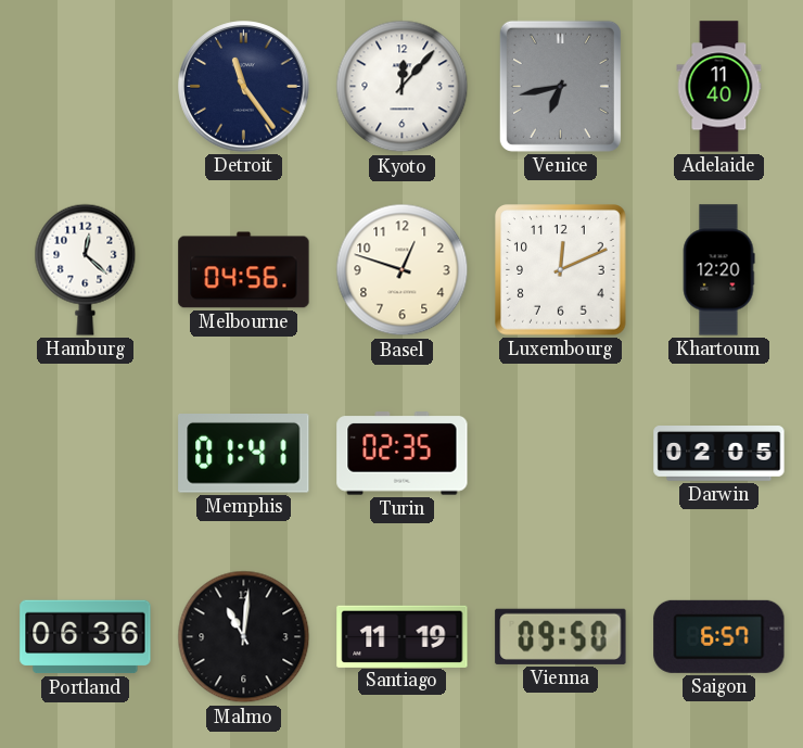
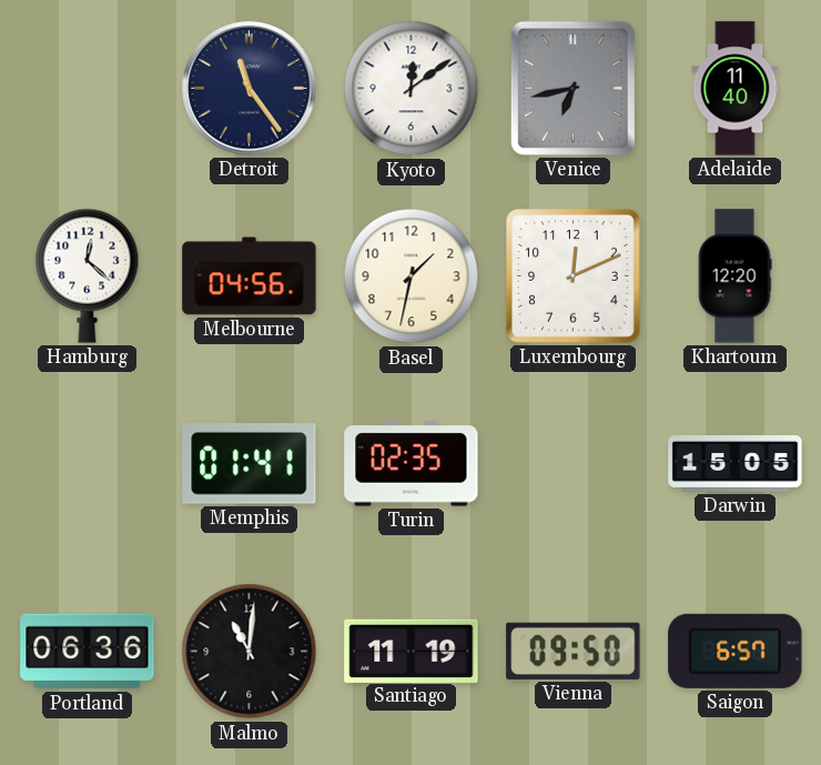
Kyoto: 12:07 -> 12:09 (412, 89)
Basel: 12:48 -> 1:32 (412, 276)
Darwin: 02:05 -> 15:05 (736, 464)
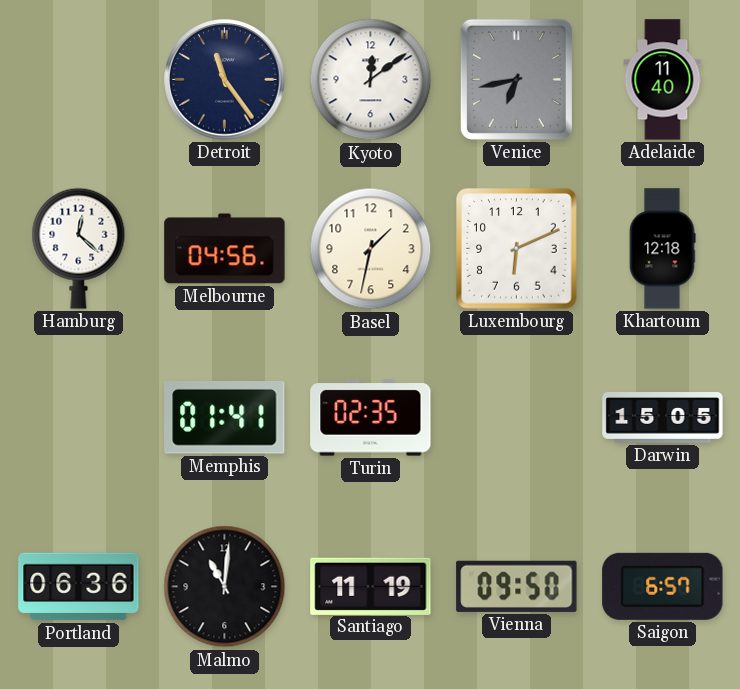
Luxembourg: 12:11 -> 6:11 (517, 249)
Khartoum: 12:20 -> 12:18 (662, 249)
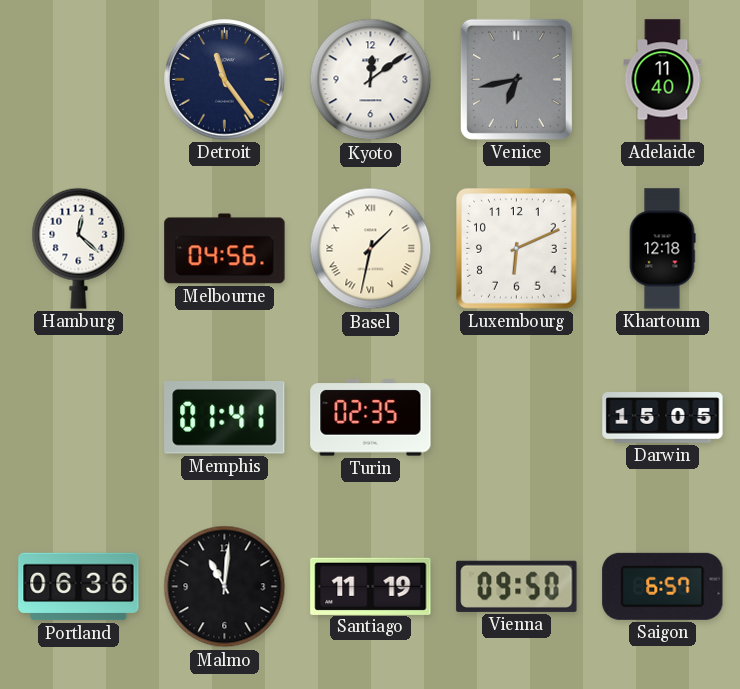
Basel numerals: Arabic -> Roman (371, 249)
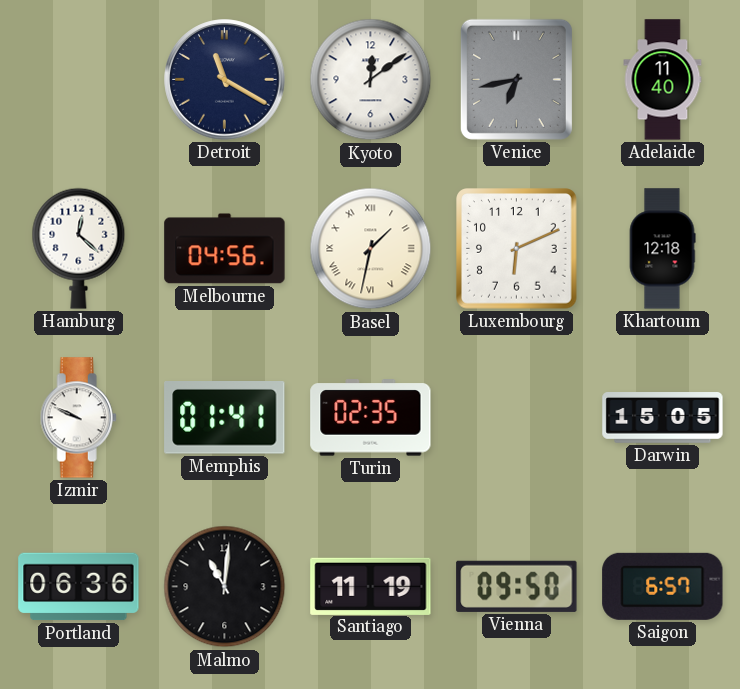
Detroit: 11:24 -> 11:20 (225, 80)
Izmir: none -> 9:49 (78, 418)
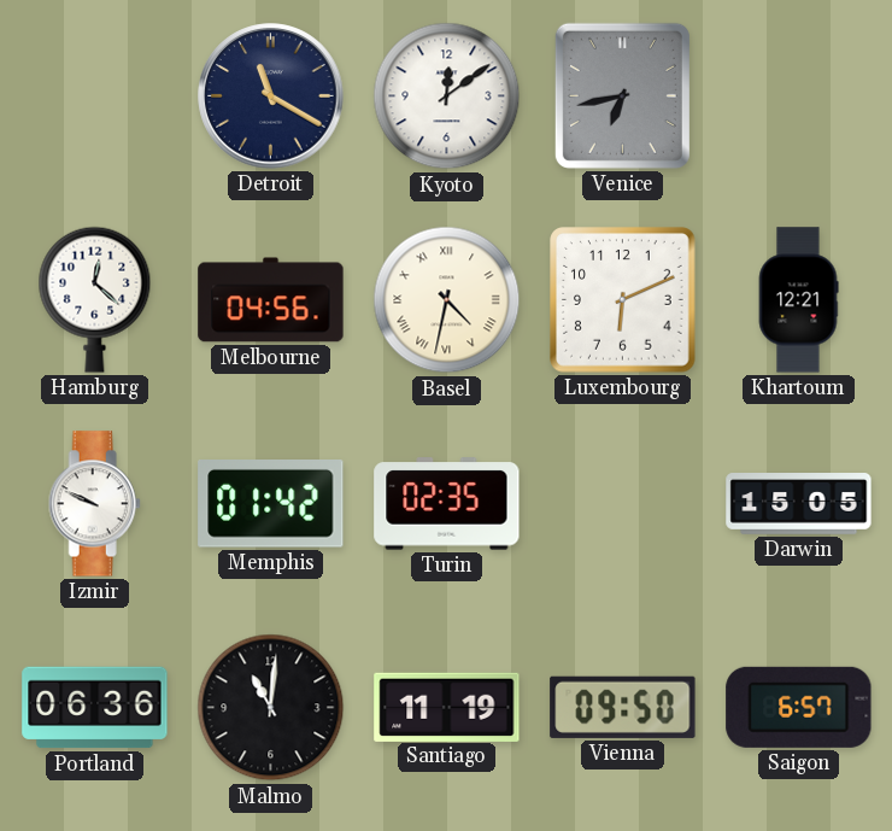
Adelaide: 11:40 -> none (663, 80)
Basel: 1:32 -> 4:32 (447, 300)
Khartoum: 12:18 -> 12:21 (798, 300)
Memphis: 01:41 -> 01:42 (271, 504)
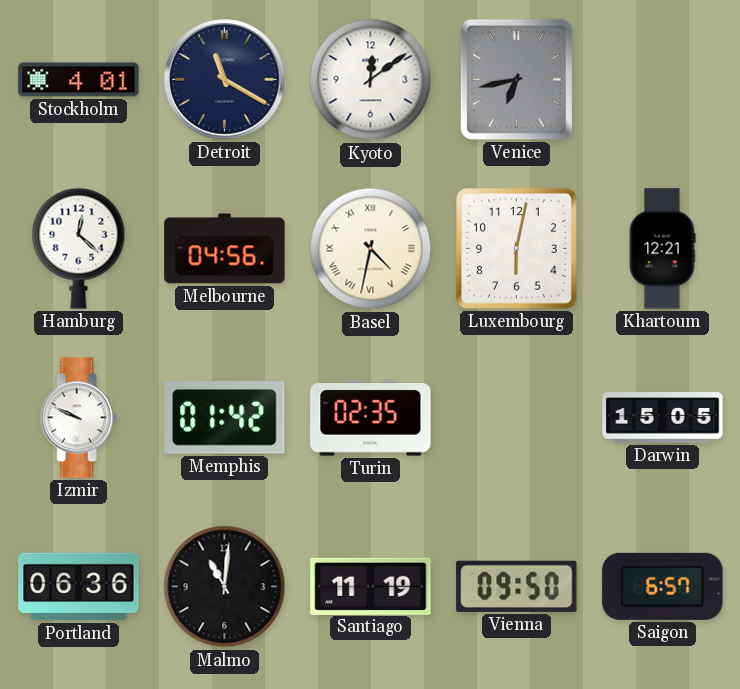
Stockholm: none -> 4:01 (79, 80)
Luxembourg: 6:11 -> 6:02 (517, 249)
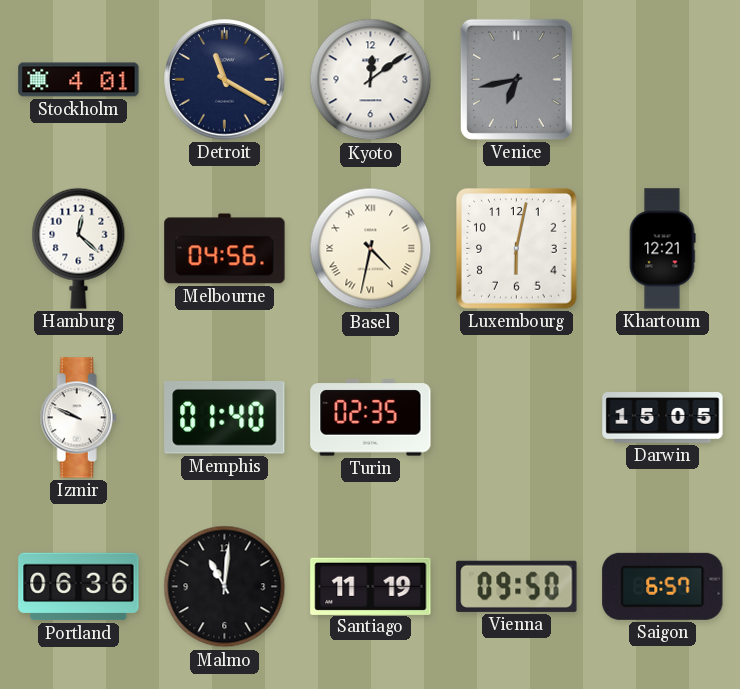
Memphis: 01:42 -> 01:40 (225, 418)
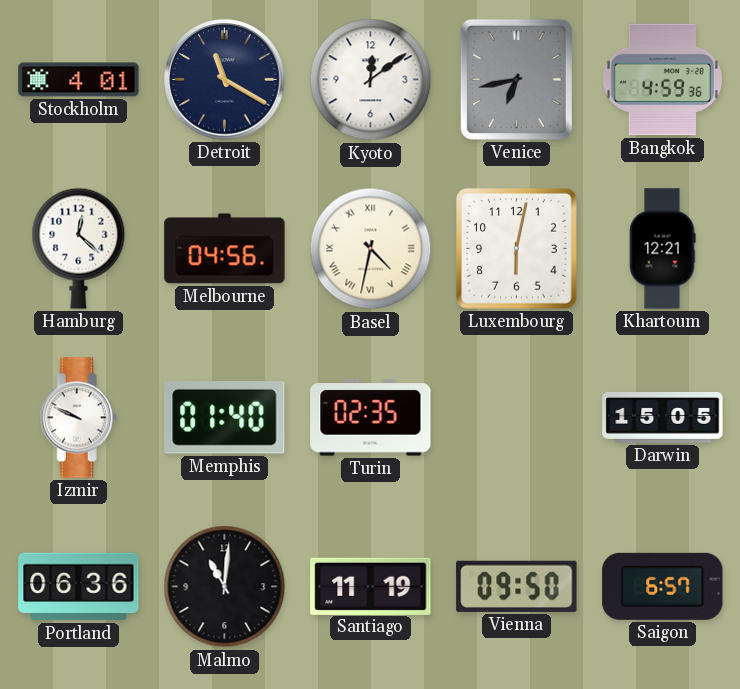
Bangkok: none -> 4:59 (662, 80)
